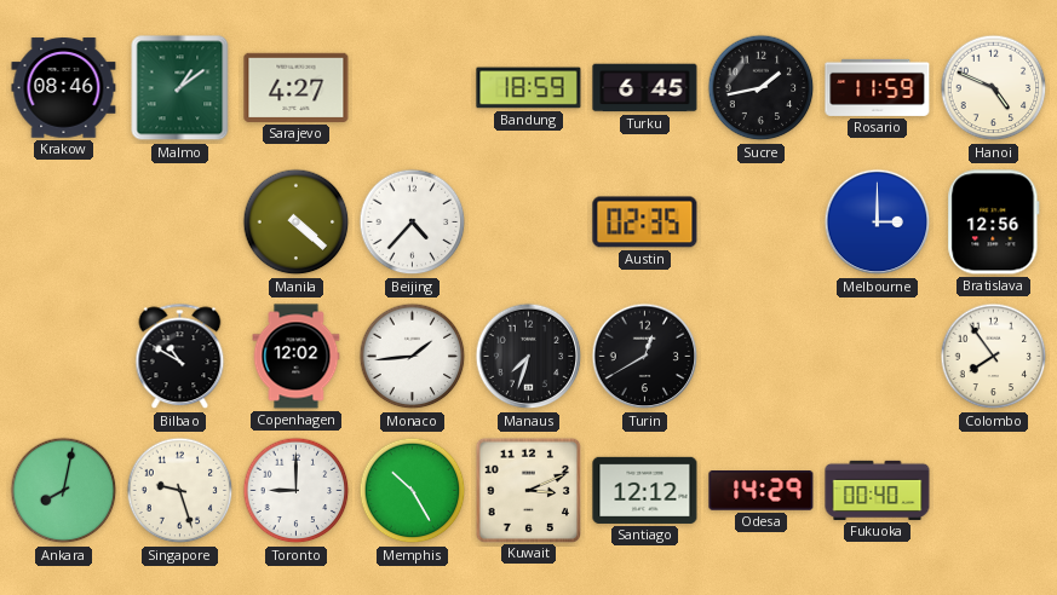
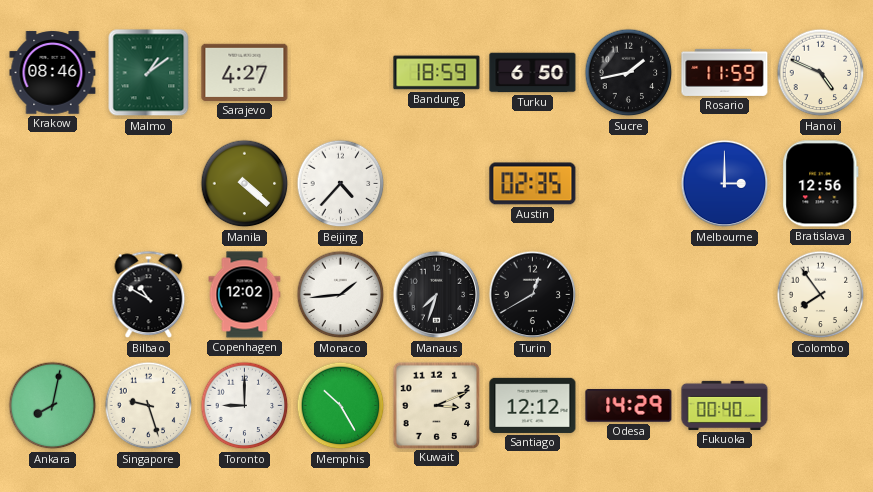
Turku: 6:45 -> 6:50 (533, 73)
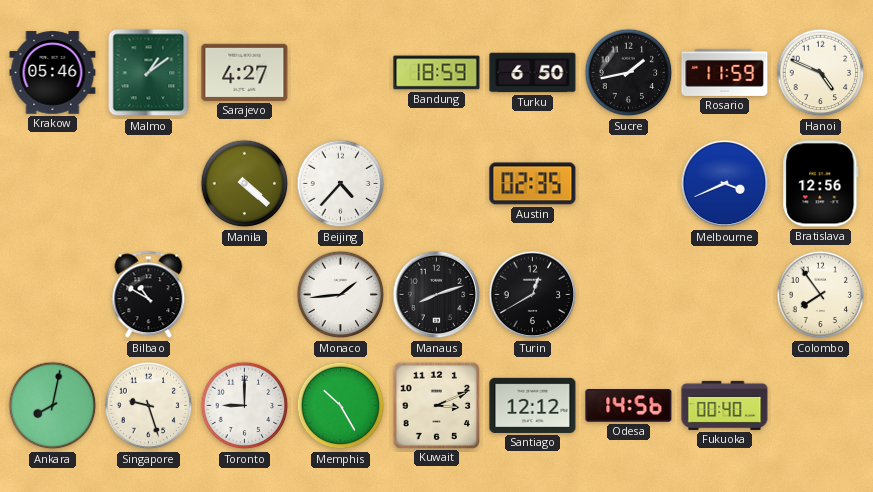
Krakow: 08:46 -> 05:46 (53, 73)
Melbourne: 3:00 -> 3:41 (725, 184)
Copenhagen: 12:02 -> none (245, 295)
Manaus: 7:33 -> 8:12 (437, 295)
Odesa: 14:29 -> 14:56 (629, 406)
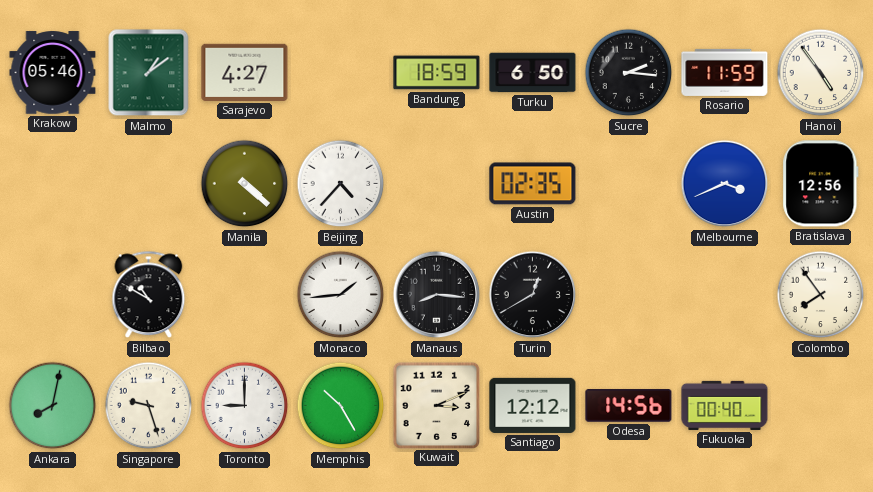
Sucre: 1:43 -> 2:16 (629, 73)
Hanoi: 4:49 -> 4:54 (821, 73)
Manaus: 8:12 -> 8:16 (437, 295)
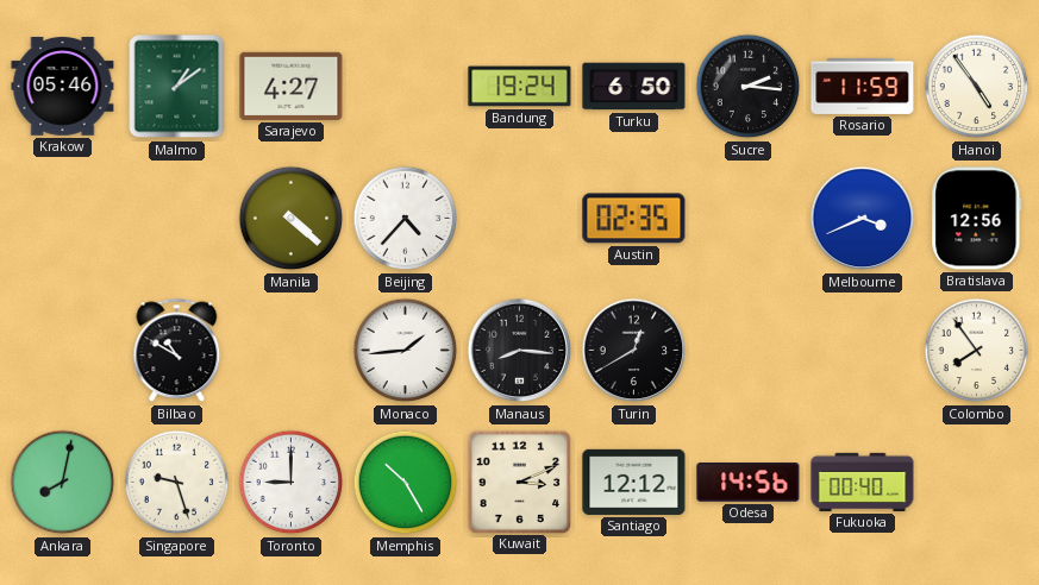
Bandung: 18:59 -> 19:24 (520, 87)
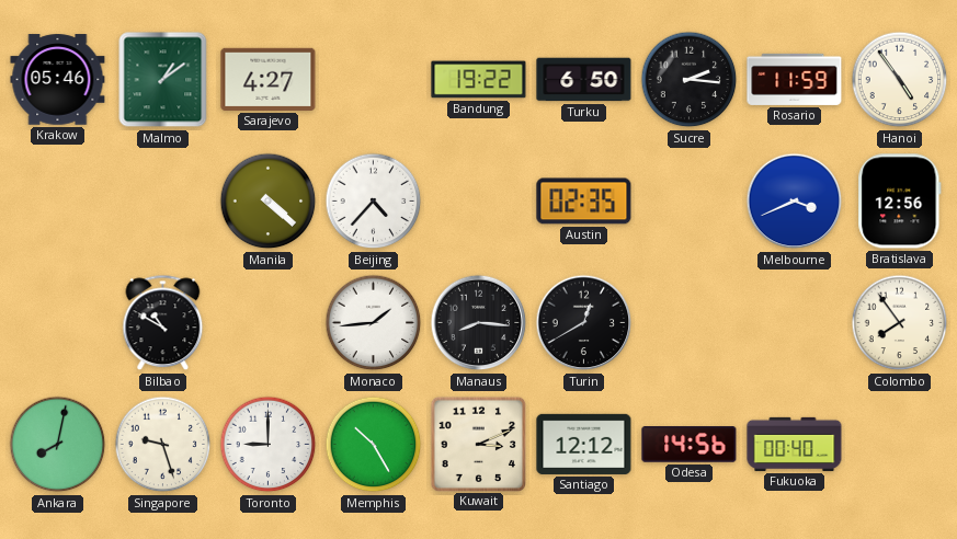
Bandung: 19:24 -> 19:22 (479, 80)
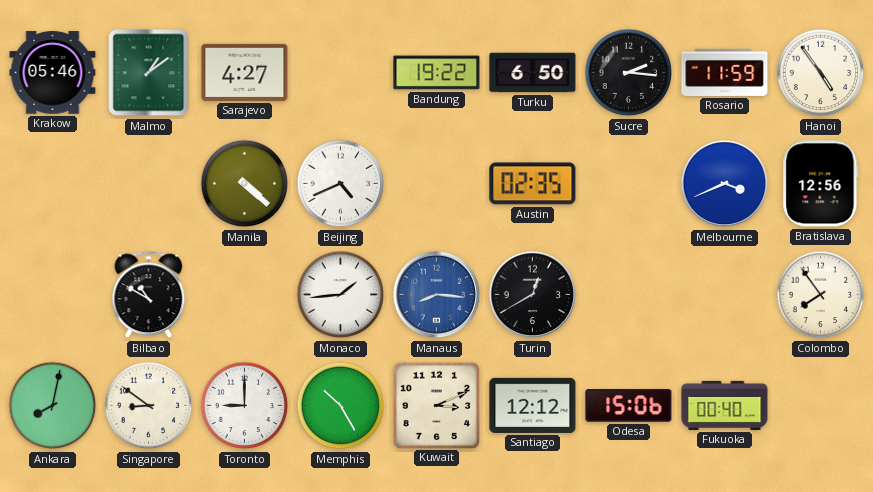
Beijing: 4:37 -> 4:41 (341, 184)
Manaus dial: black -> blue (437, 295)
Singapore: 9:27 -> 8:51 (149, 406)
Odesa: 14:56 -> 15:06 (629, 406)
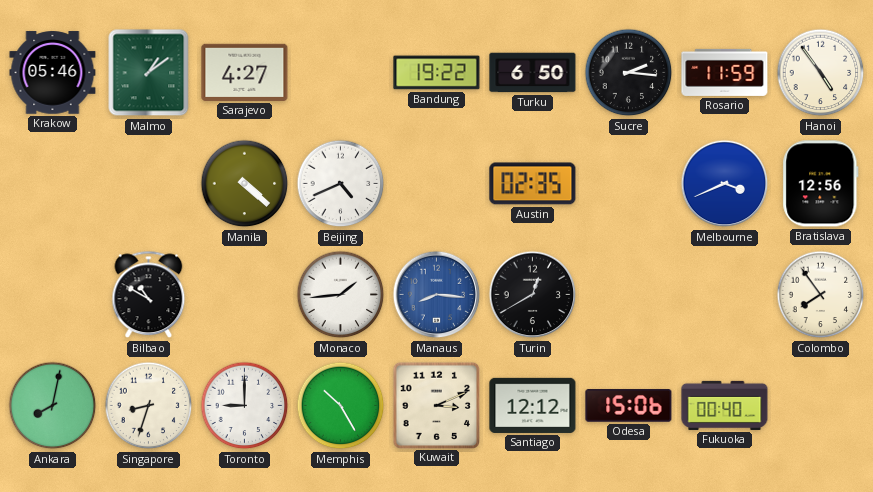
Singapore: 8:51 -> 8:33 (149, 406)
